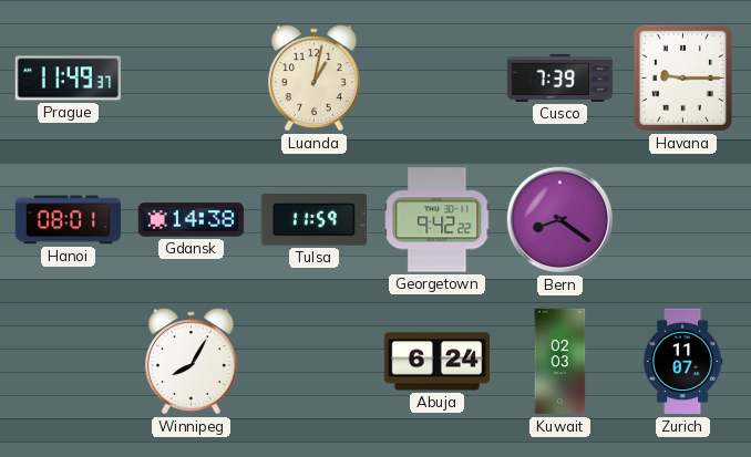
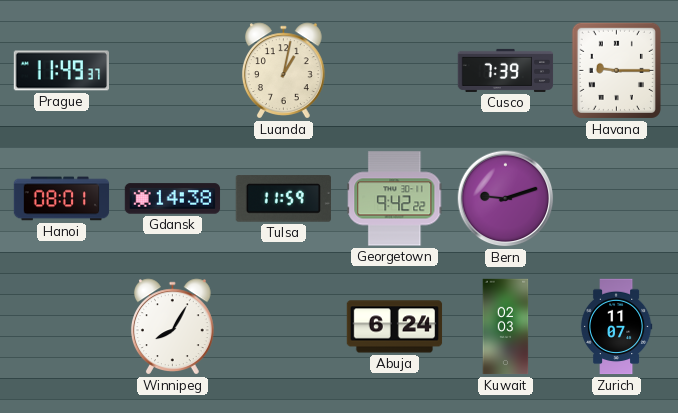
Bern: 8:21 -> 9:12 (506, 199)
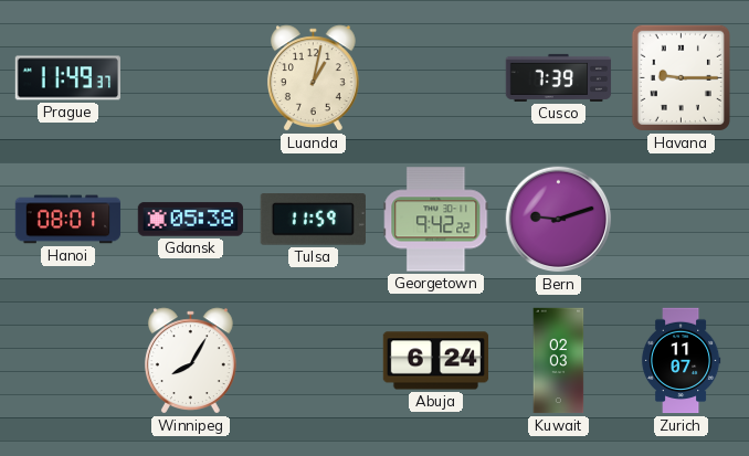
Gdansk: 14:38 -> 05:38 (191, 220)
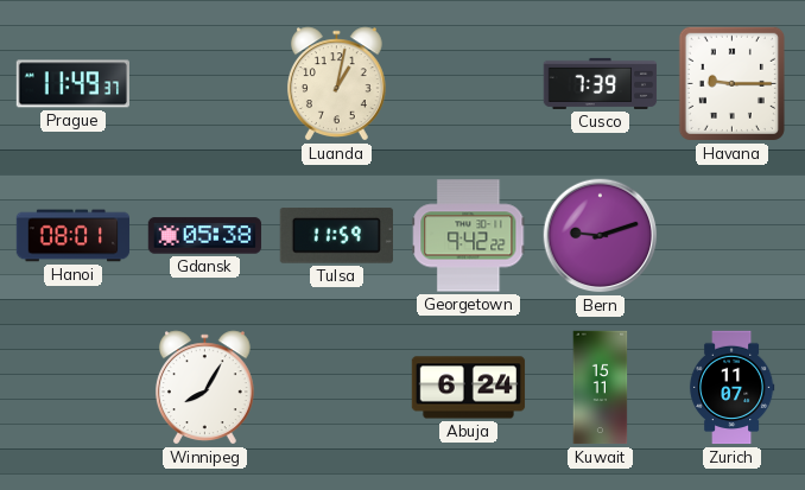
Kuwait: 02:03 -> 15:11 (601, 388)
